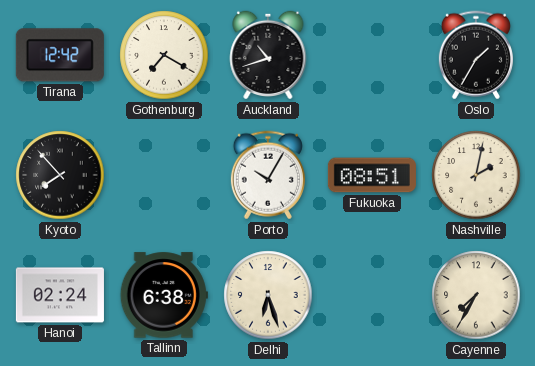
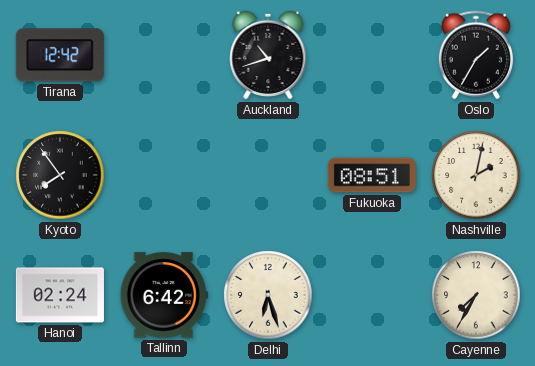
Gothenburg: 7:20 -> none (164, 55)
Kyoto: 7:53 -> 7:54 (60, 175)
Porto: 10:05 -> none (268, 175)
Tallinn: 6:38 -> 6:42 (164, 295)
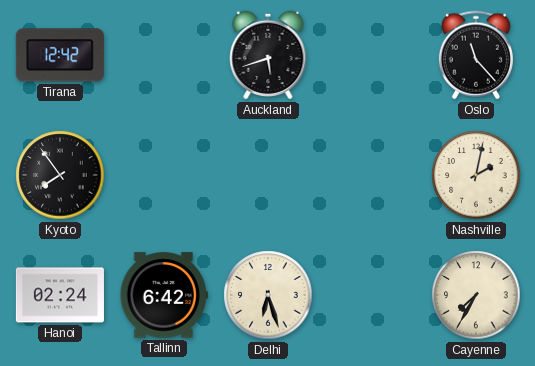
Auckland: 10:42 -> 5:42 (268, 55)
Oslo: 1:35 -> 11:23 (476, 55)
Fukuoka: 08:51 -> none (372, 175)
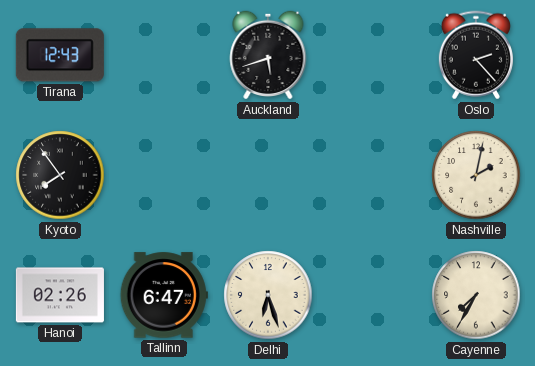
Tirana: 12:42 -> 12:43 (60, 55)
Oslo: 11:23 -> 2:23 (476, 55)
Hanoi: 02:24 -> 02:26 (60, 295)
Tallinn: 6:42 -> 6:47 (164, 295)
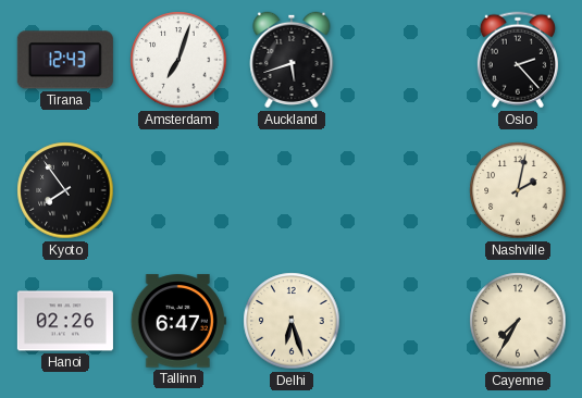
Amsterdam: none -> 7:03 (178, 60)
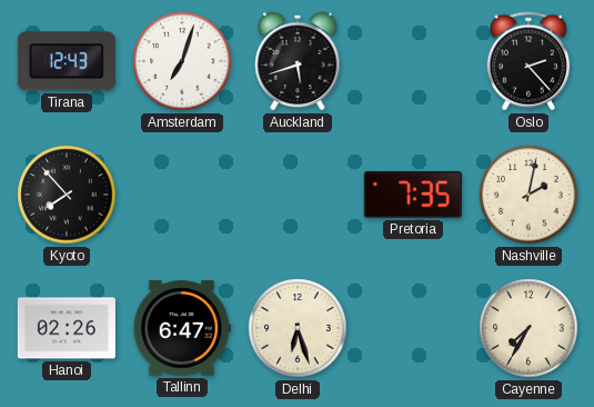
Kyoto: 7:54 -> 7:53 (67, 195)
Pretoria: none -> 7:35 (413, 195)
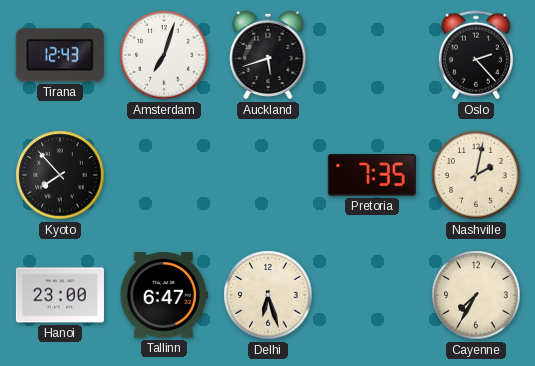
Hanoi: 02:26 -> 23:00 (60, 295)
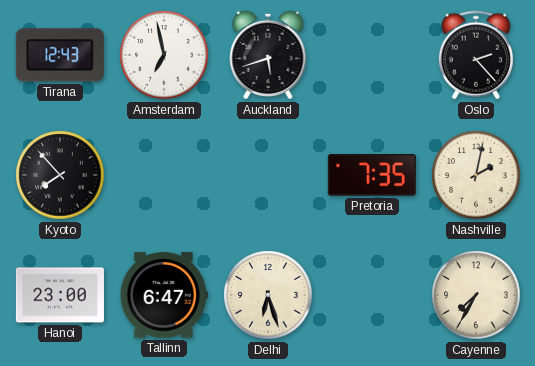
Amsterdam: 7:03 -> 6:58 (164, 55)
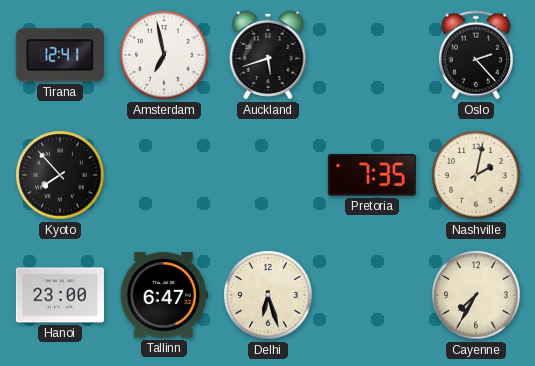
Tirana: 12:43 -> 12:41 (60, 55)
